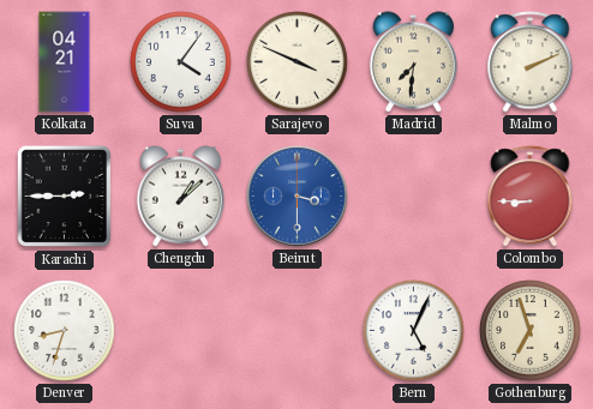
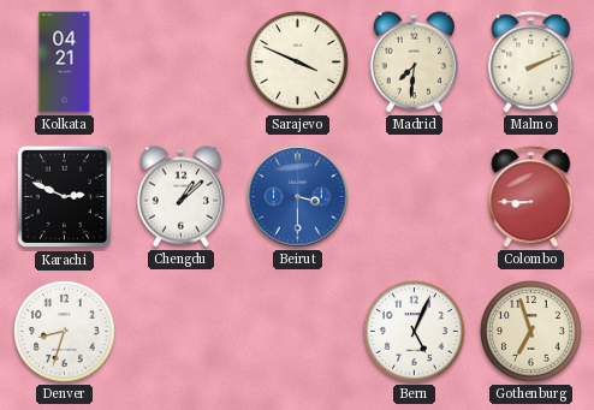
Suva: 4:06 -> none (181, 62)
Karachi: 2:45 -> 2:49 (65, 197)
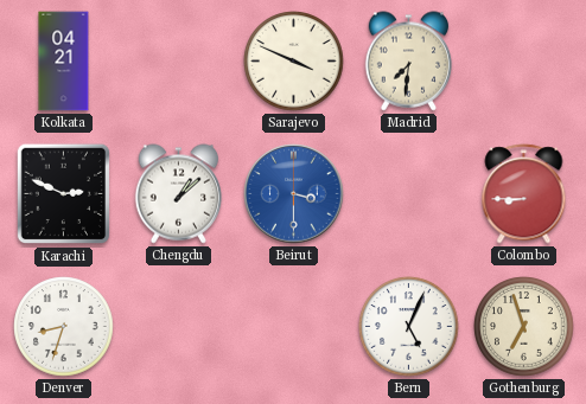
Malmo: 2:11 -> none (531, 63)
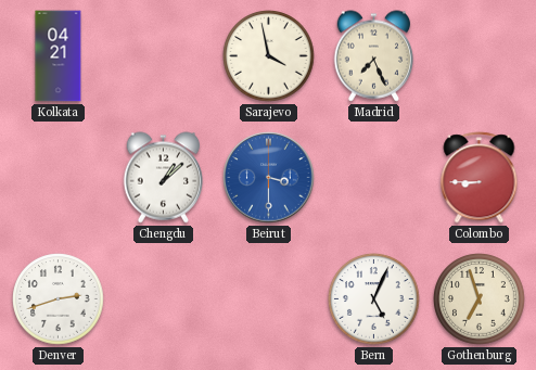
Sarajevo: 3:49 -> 3:58 (269, 56)
Madrid: 7:31 -> 7:26 (374, 56)
Karachi: 2:49 -> none (64, 194)
Denver: 8:33 -> 2:42 (59, 299)
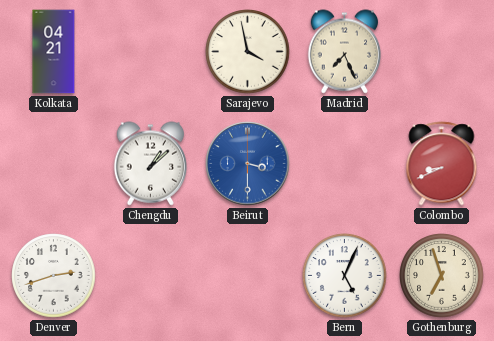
Colombo: 8:45 -> 8:41 (442, 164)
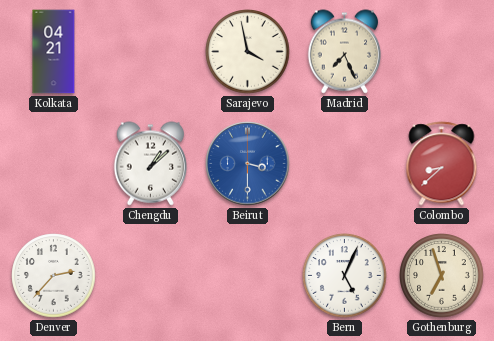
Colombo: 8:41 -> 8:38 (442, 164)
Denver: 2:42 -> 2:37 (54, 276)
